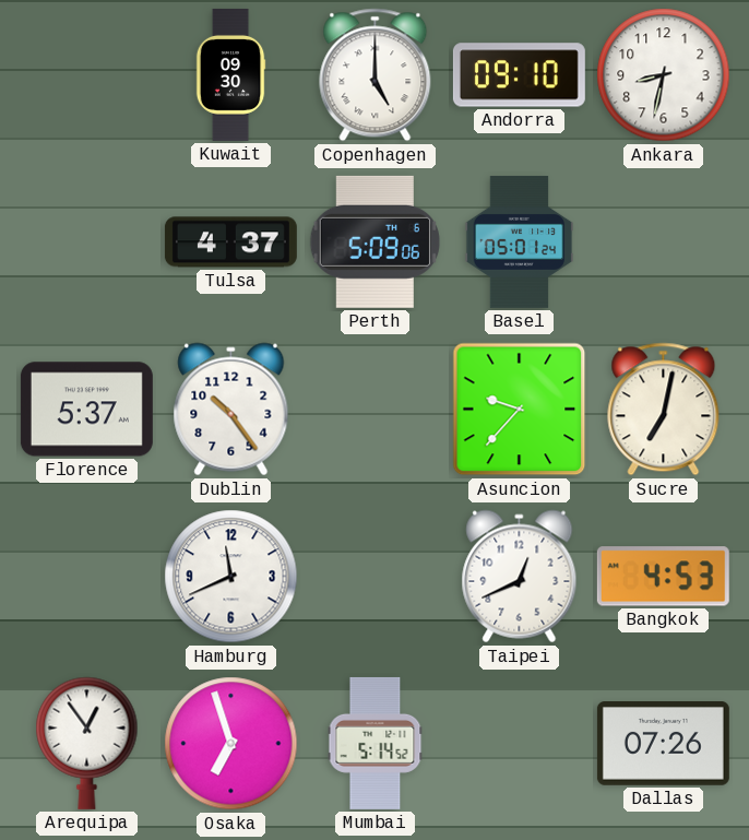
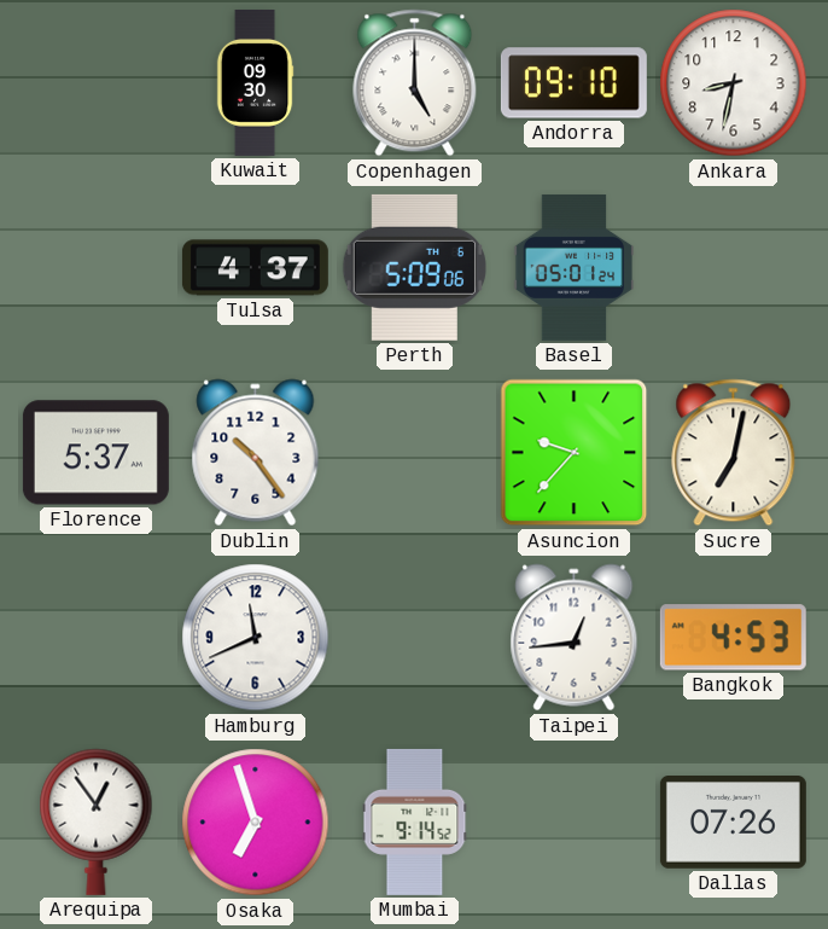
Taipei: 12:41 -> 12:44 (575, 638)
Mumbai: 5:14 -> 9:14 (415, 821)
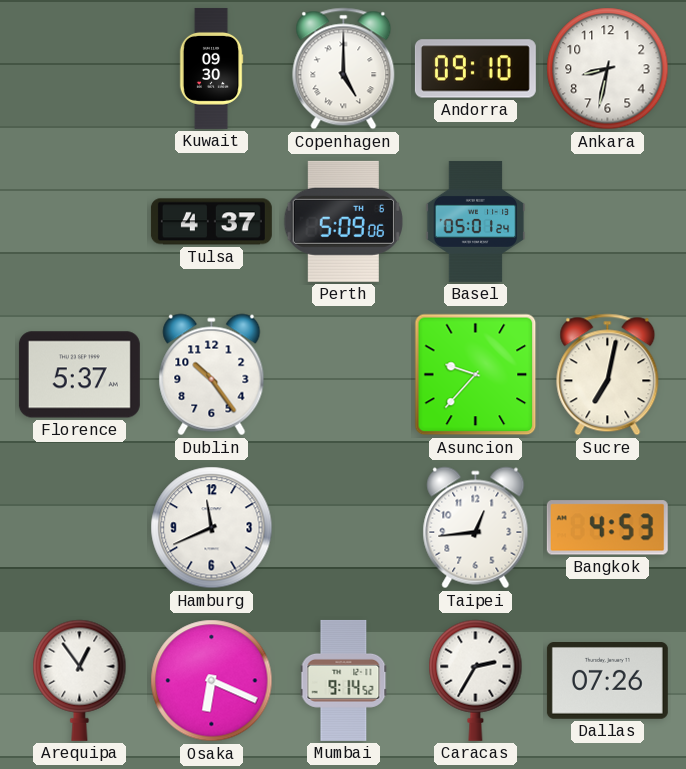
Osaka: 6:57 -> 6:19 (212, 681)
Caracas: none -> 2:35 (476, 680)
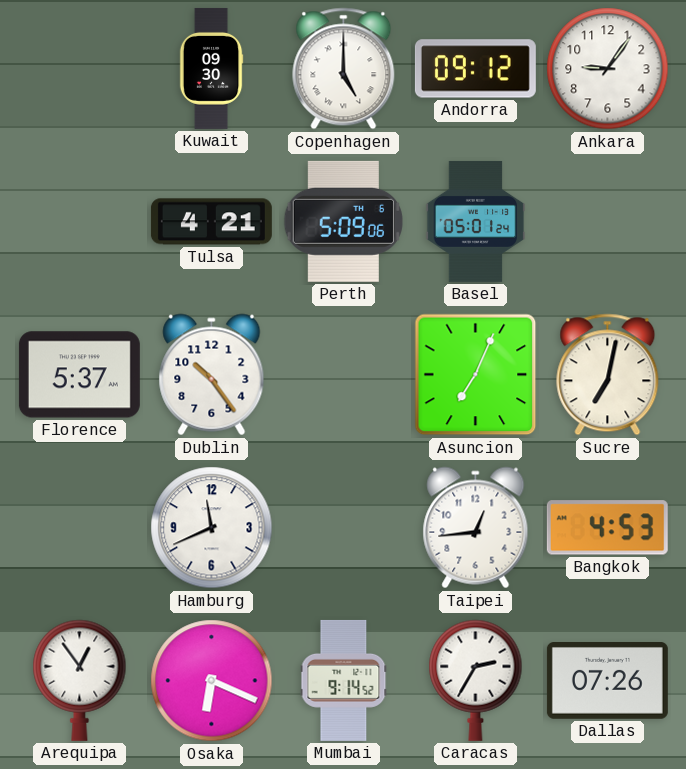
Andorra: 09:10 -> 09:12 (475, 69)
Ankara: 8:32 -> 9:06 (608, 69)
Tulsa: 4:37 -> 4:21 (211, 222)
Asuncion: 9:37 -> 7:04 (476, 375)
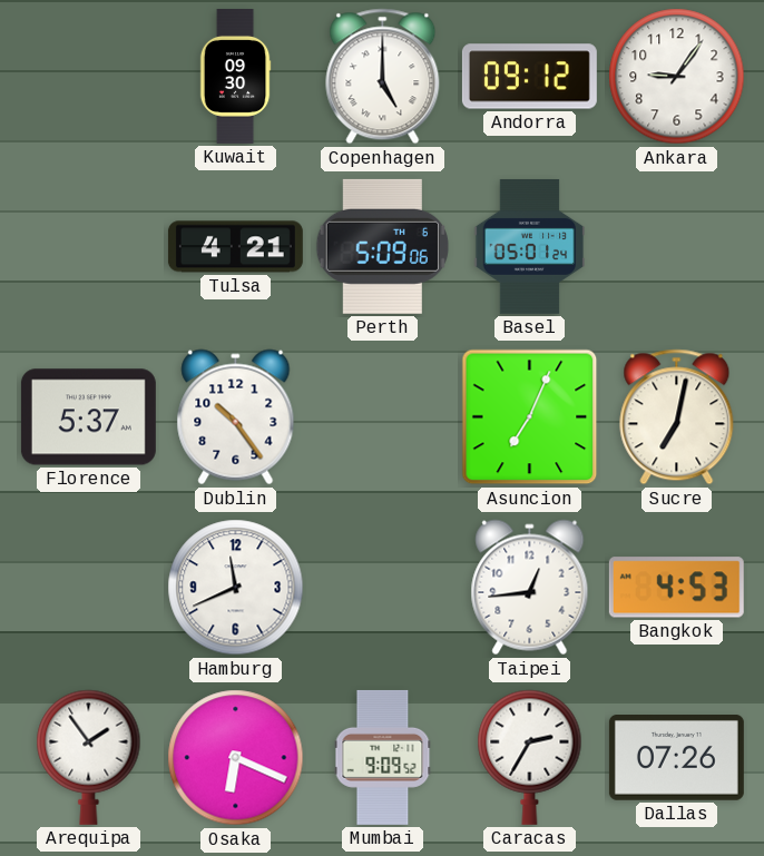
Arequipa: 12:54 -> 1:54 (89, 757)
Mumbai: 9:14 -> 9:09 (383, 757)
